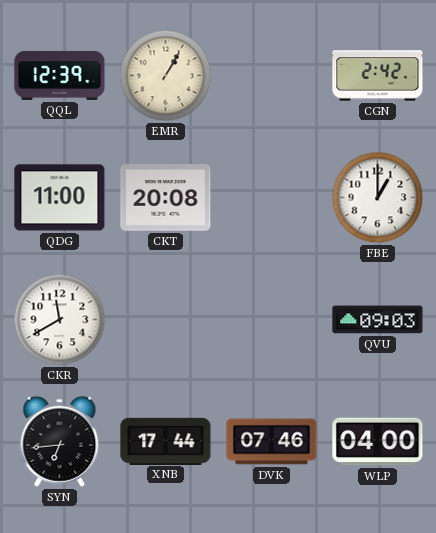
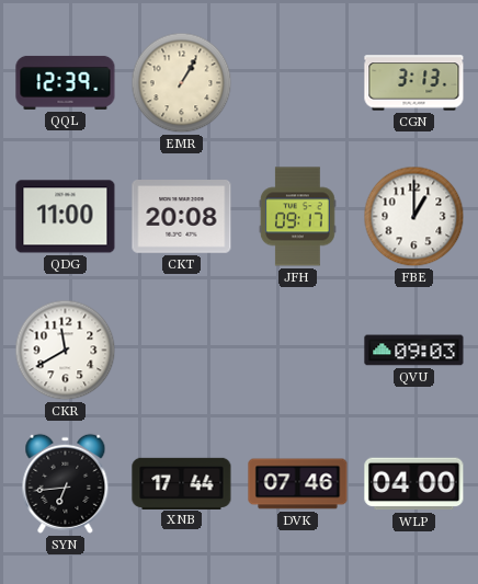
CGN: 2:42 -> 3:13 (414, 83)
JFH: none -> 09:17 (297, 217)
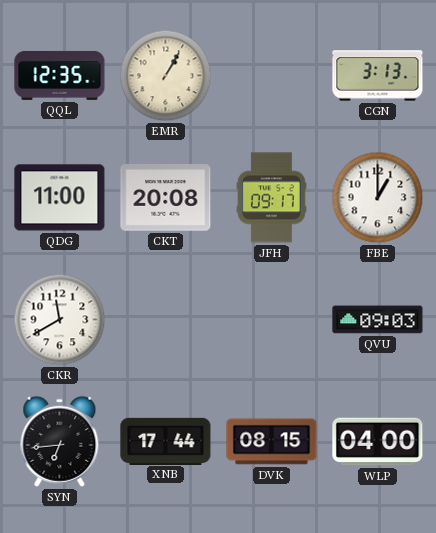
QQL: 12:39 -> 12:35 (60, 75)
DVK: 07:46 -> 08:15 (272, 442)
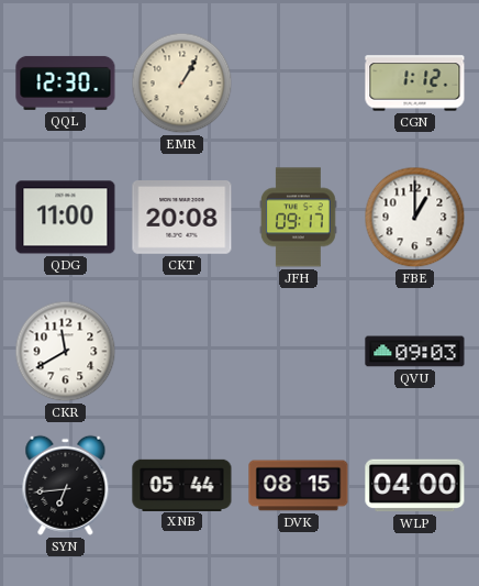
QQL: 12:35 -> 12:30 (66, 82)
CGN: 3:13 -> 1:12 (415, 84)
XNB: 17:44 -> 05:44 (182, 485)
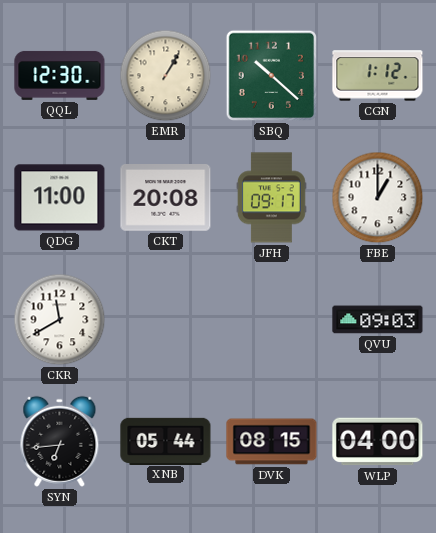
SBQ: none -> 10:22 (272, 76)
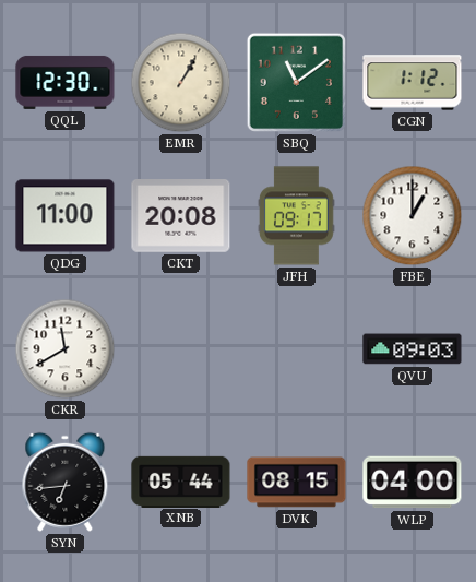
SBQ: 10:22 -> 11:09 (297, 83)
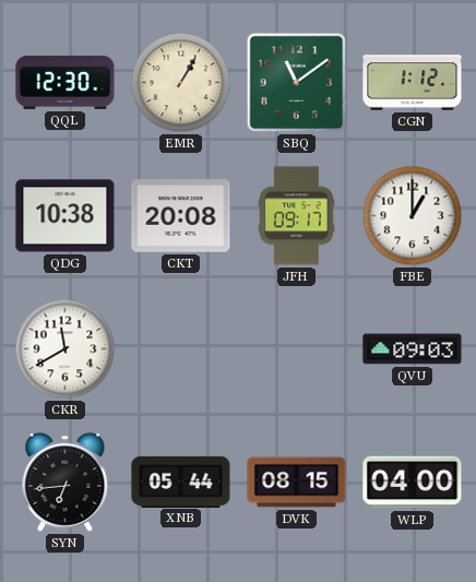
QDG: 11:00 -> 10:38 (66, 216)
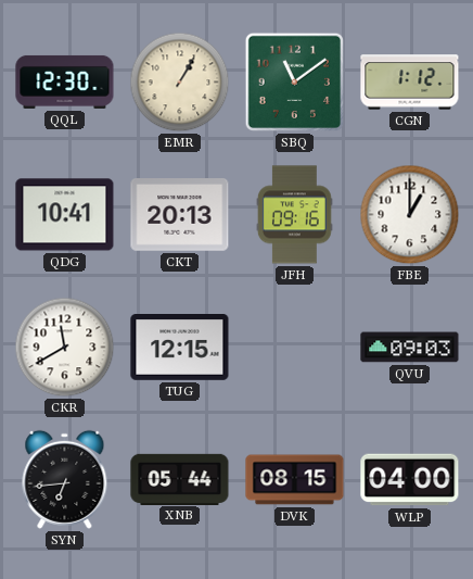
QDG: 10:38 -> 10:41 (65, 215)
CKT: 20:08 -> 20:13 (180, 215)
JFH: 09:17 -> 09:16 (294, 215)
TUG: none -> 12:15 (180, 348)
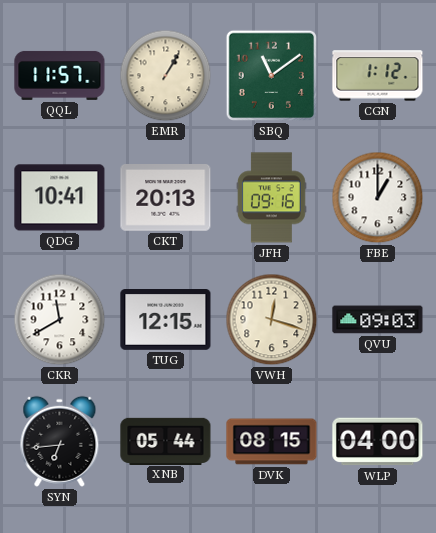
QQL: 12:30 -> 11:57 (60, 75)
VWH: none -> 12:18 (272, 320)
